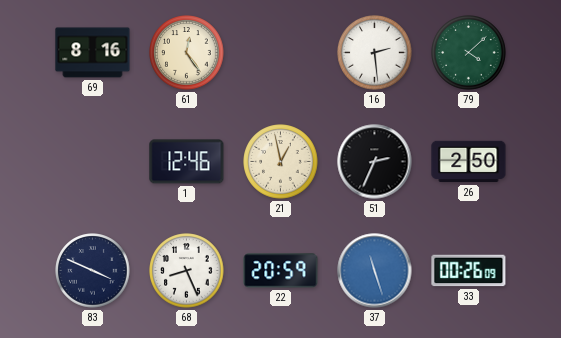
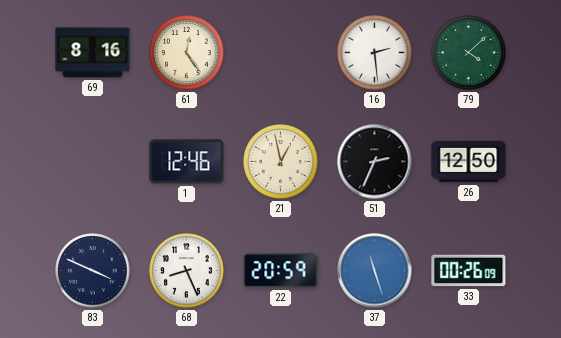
26: 2:50 -> 12:50 (469, 162)
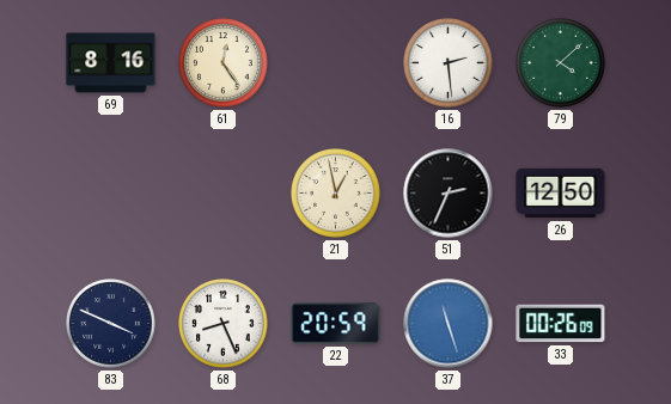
1: 12:46 -> none (187, 162)
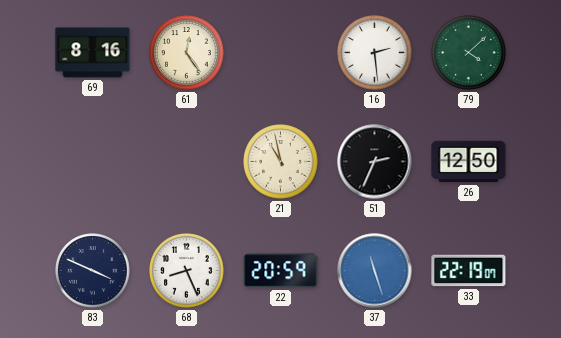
21: 12:58 -> 10:58 (281, 162)
33: 00:26 -> 22:19 (469, 271)
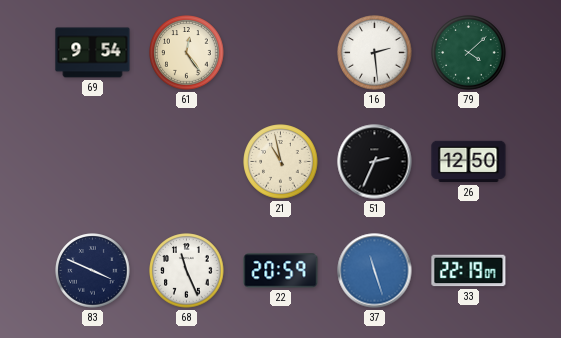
69: 8:16 -> 9:54 (93, 53)
68: 8:26 -> 11:26 (187, 271)
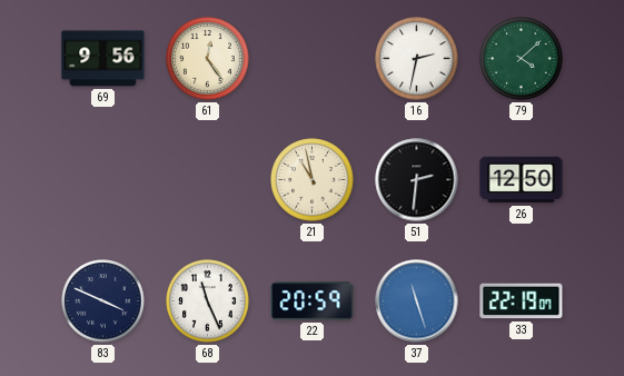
69: 9:54 -> 9:56 (103, 59)
16: 2:29 -> 2:32 (417, 59)
51: 2:34 -> 2:31 (417, 180)
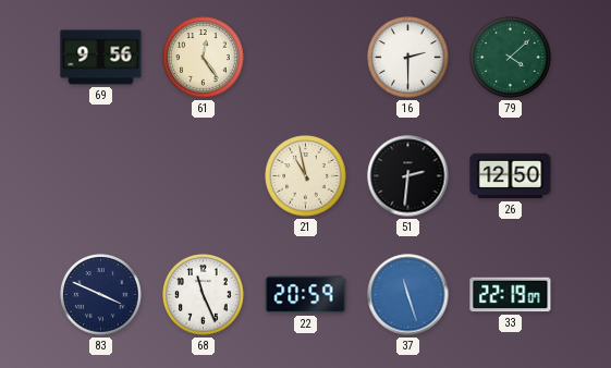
16: 2:32 -> 2:30 (408, 58)
